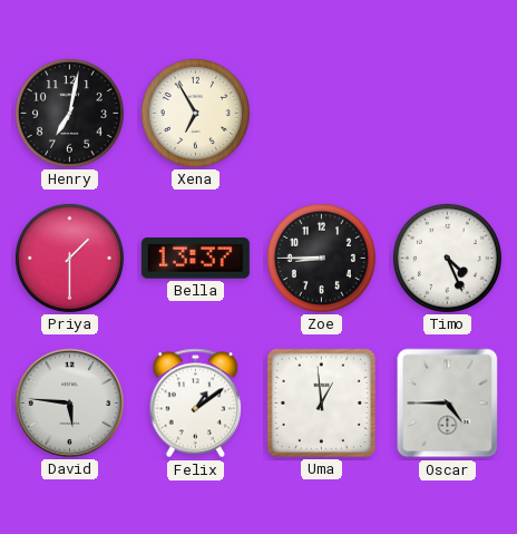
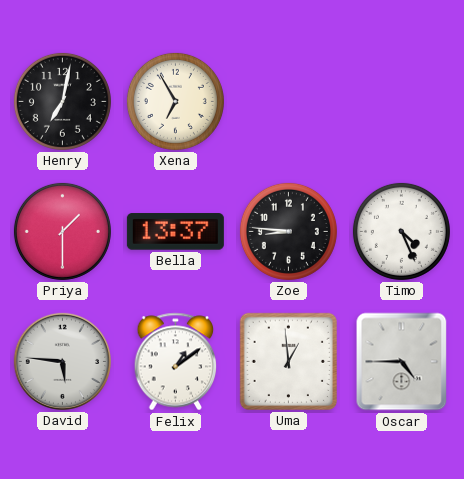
Zoe: 8:45 -> 8:46 (288, 231)
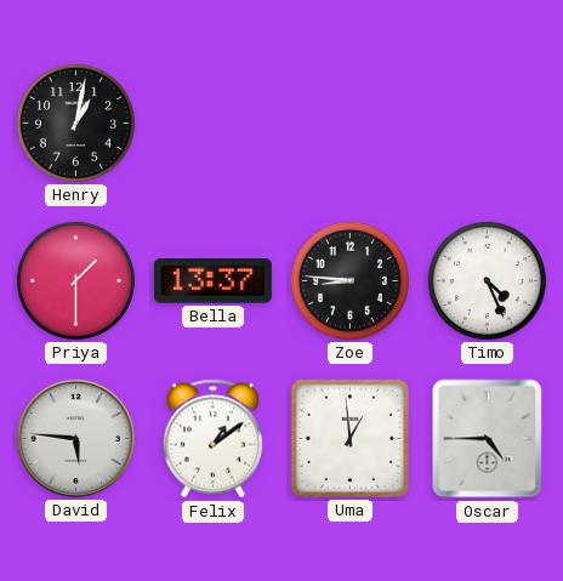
Henry: 7:02 -> 1:02 (75, 123)
Xena: 6:55 -> none (175, 101)
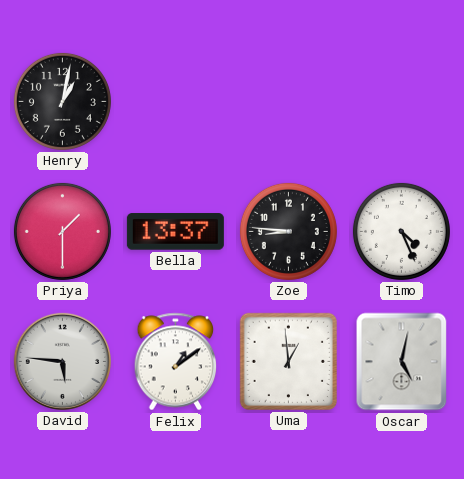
Oscar: 4:45 -> 5:02 (402, 362)
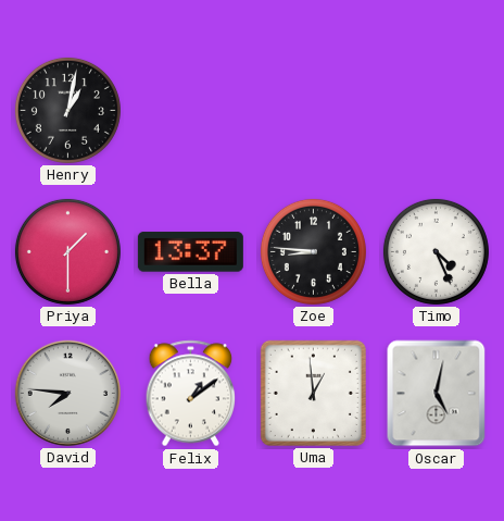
David: 5:46 -> 7:46 (67, 393)
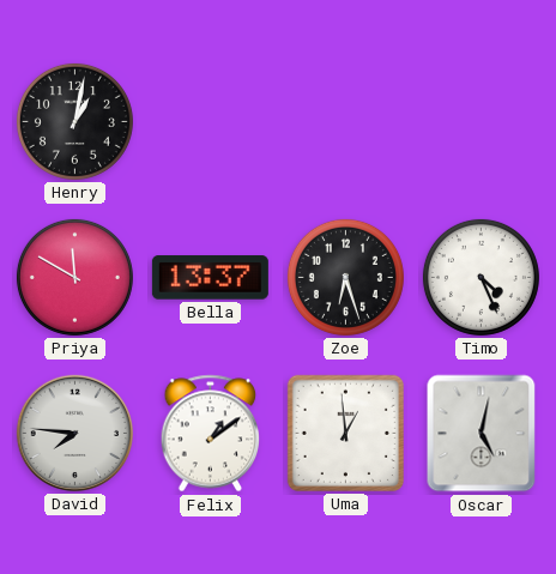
Priya: 1:30 -> 11:50 (74, 277)
Zoe: 8:46 -> 6:27 (345, 277)
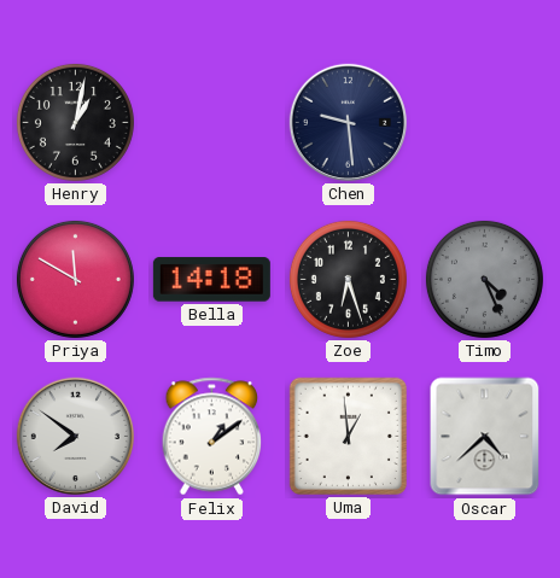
Chen: none -> 9:29 (348, 122)
Bella: 13:37 -> 14:18 (211, 280)
Timo dial: white -> grey (484, 279)
David: 7:46 -> 7:51 (75, 436)
Oscar: 5:02 -> 4:38 (485, 437)
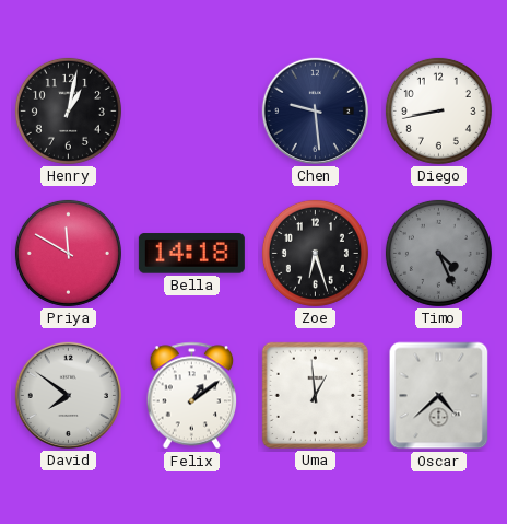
Diego: none -> 8:43 (438, 110)
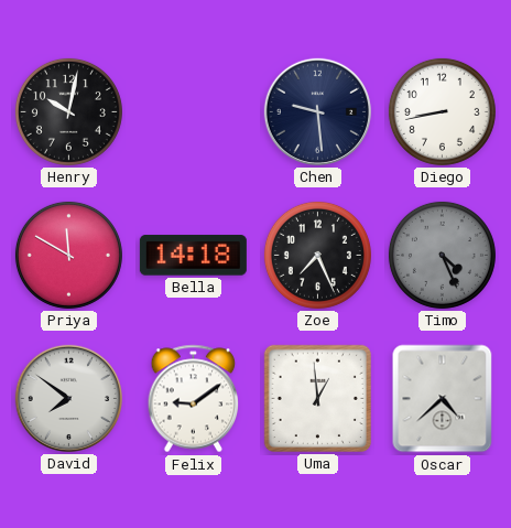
Henry: 1:02 -> 10:02 (68, 111)
Zoe: 6:27 -> 7:26 (317, 255)
Felix: 1:09 -> 9:09 (194, 399)
